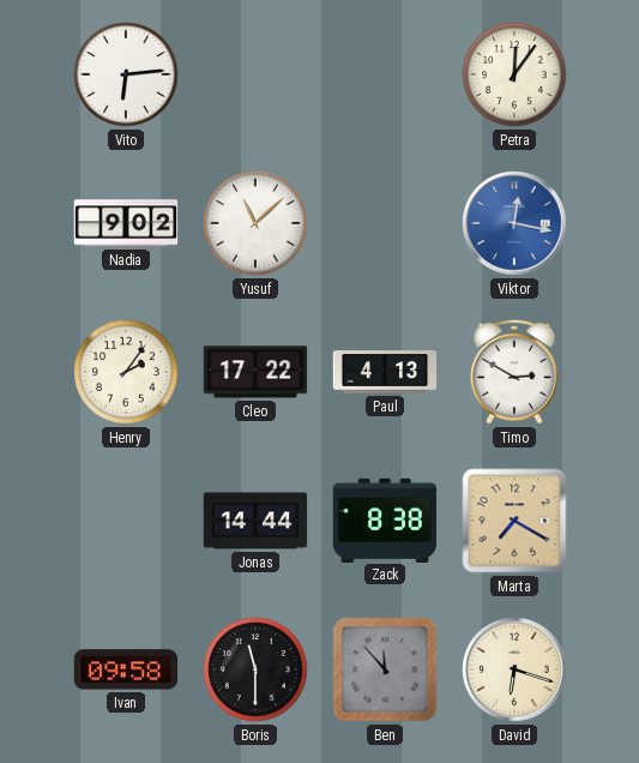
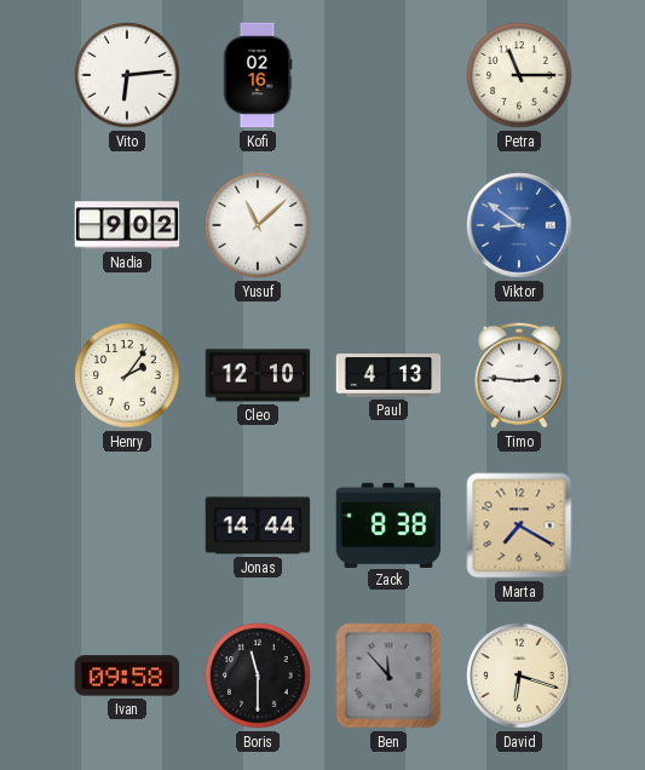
Kofi: none -> 02:16 (258, 75)
Petra: 12:06 -> 11:15 (519, 75)
Viktor: 12:17 -> 8:51 (519, 225)
Cleo: 17:22 -> 12:10 (258, 375)
Timo: 2:50 -> 2:46 (519, 375)
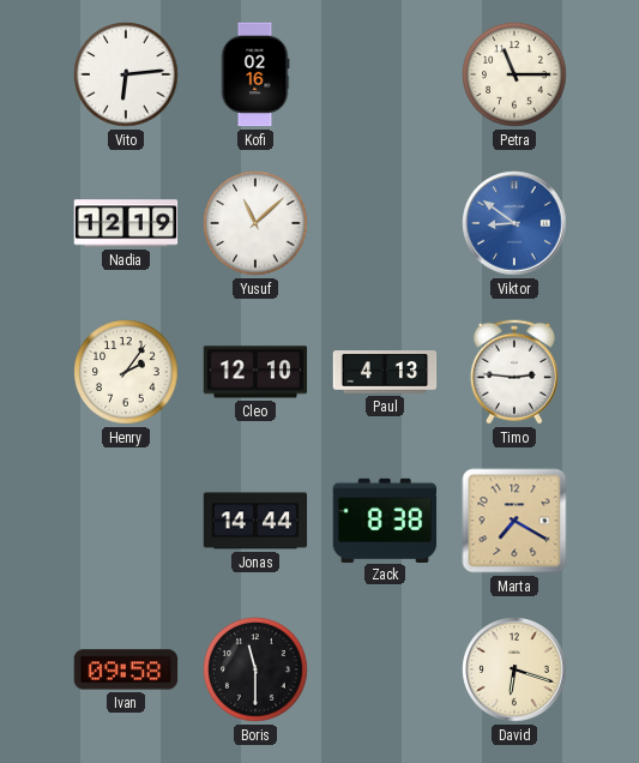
Nadia: 9:02 -> 12:19 (126, 223)
Ben: 11:53 -> none (388, 676)
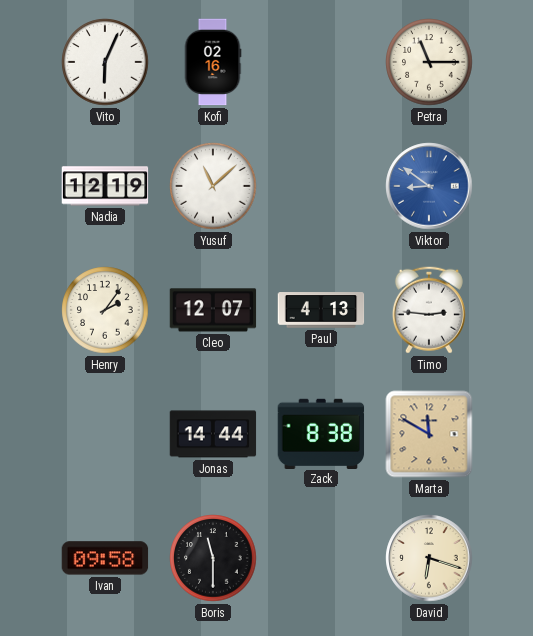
Vito: 6:14 -> 6:04 (105, 62)
Cleo: 12:10 -> 12:07 (213, 310)
Marta: 7:20 -> 11:50 (429, 434)
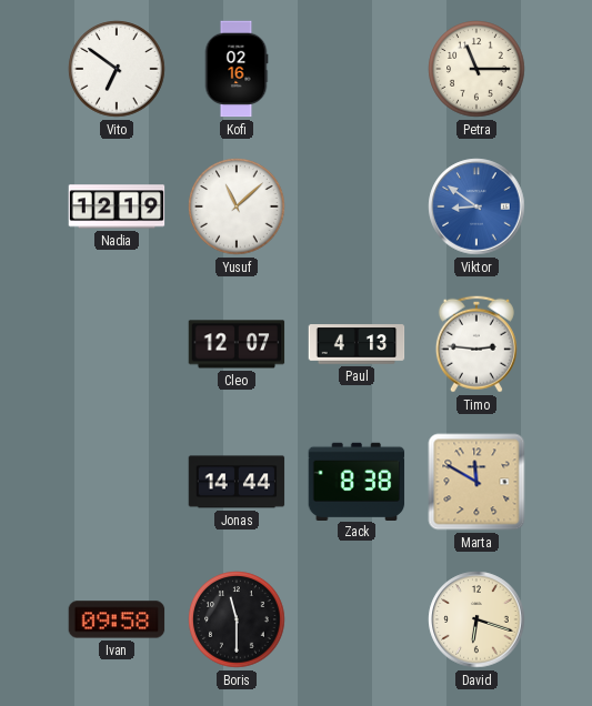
Vito: 6:04 -> 6:51 (117, 69)
Henry: 2:06 -> none (105, 310)
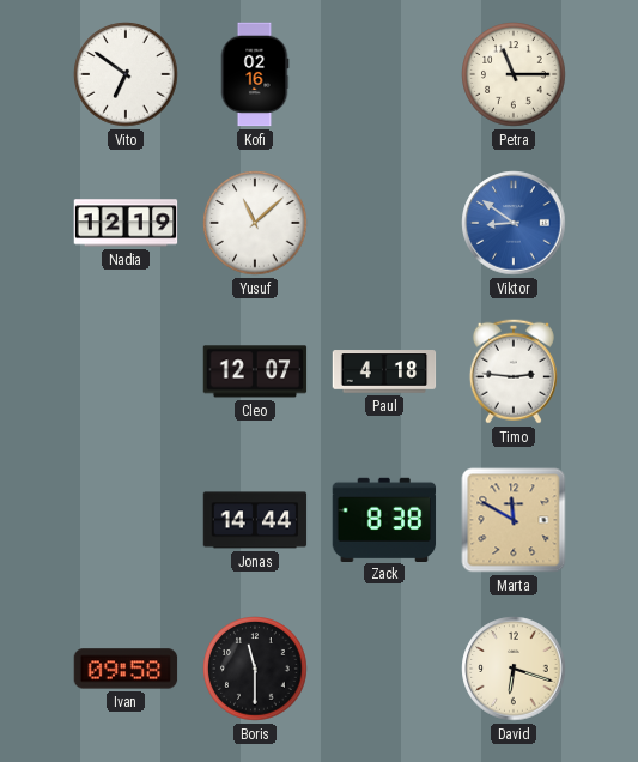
Paul: 4:13 -> 4:18 (384, 371)
